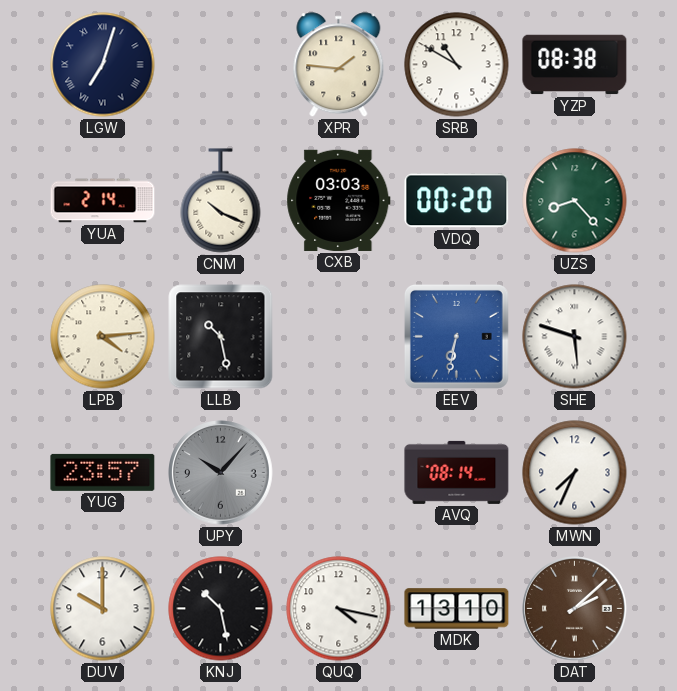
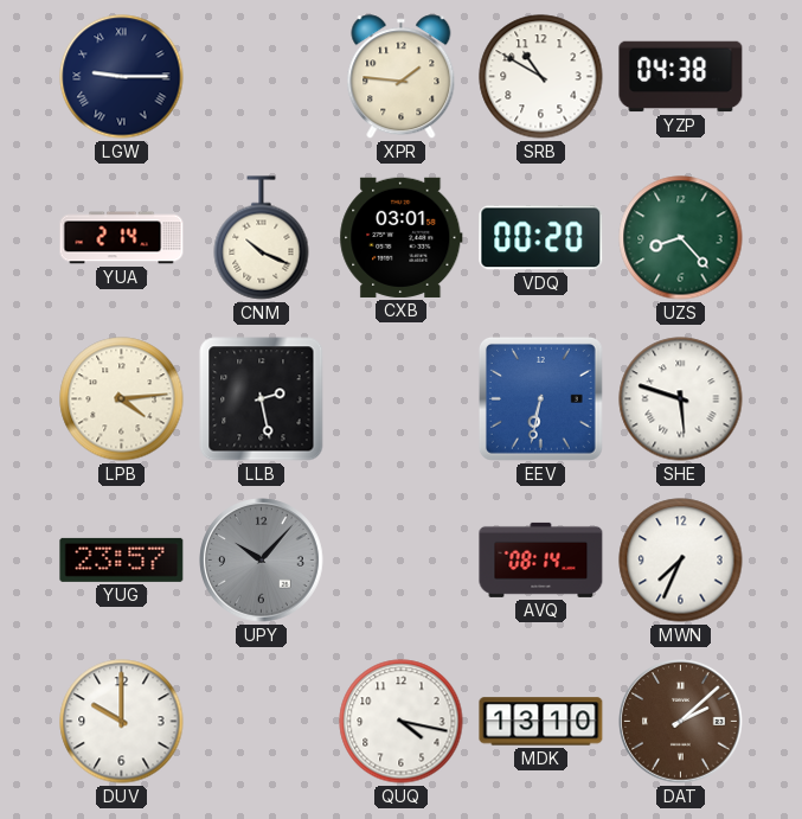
LGW: 7:03 -> 9:15 (122, 77)
YZP: 08:38 -> 04:38 (681, 77)
CXB: 03:03 -> 03:01 (402, 237)
LLB: 10:28 -> 2:28 (262, 399)
KNJ: 10:28 -> none (221, 609)
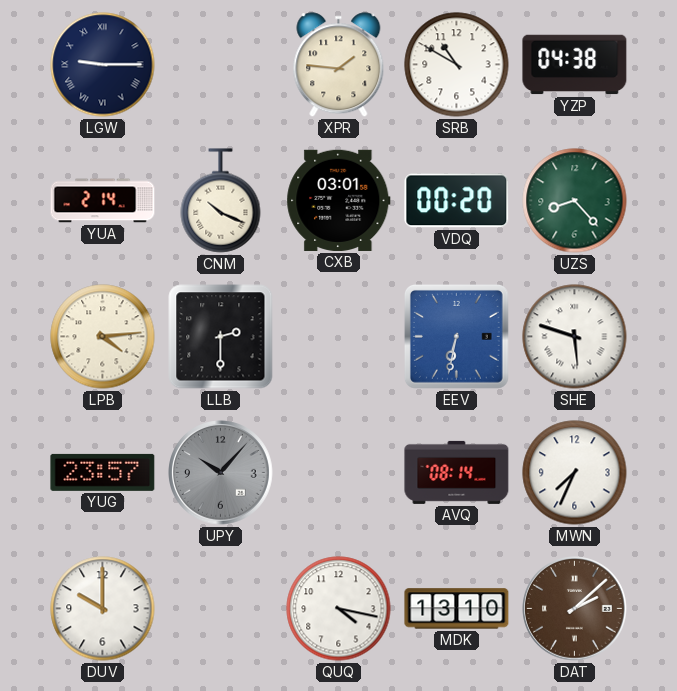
LLB: 2:28 -> 2:30 (221, 337)
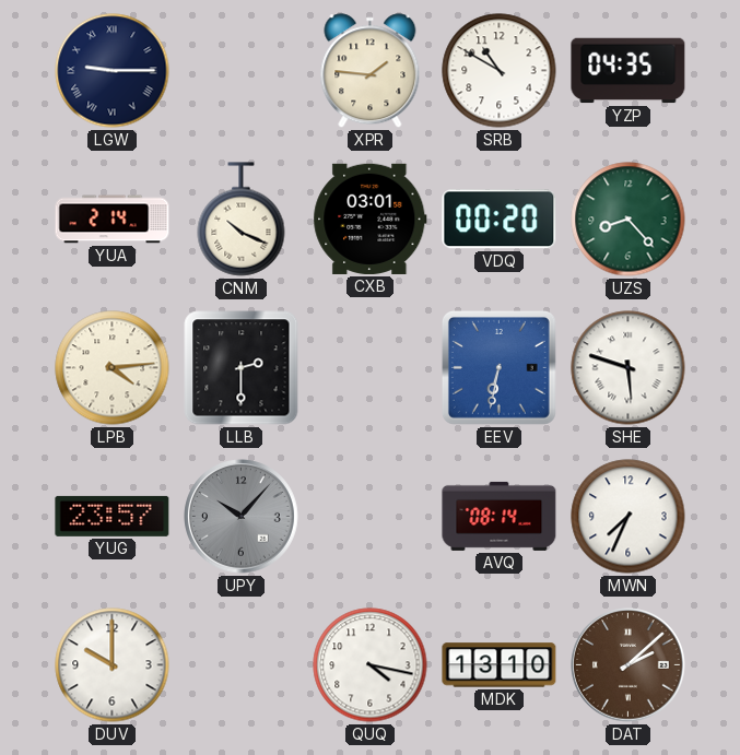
YZP: 04:38 -> 04:35 (629, 71)
